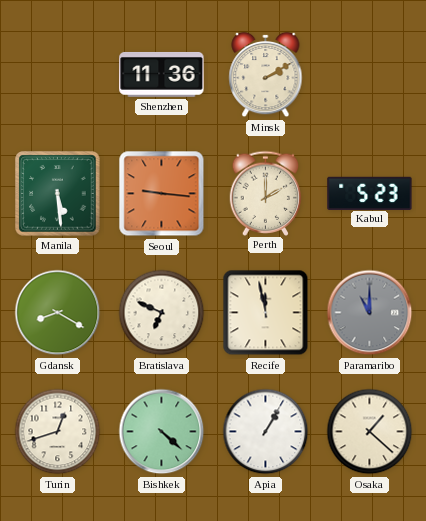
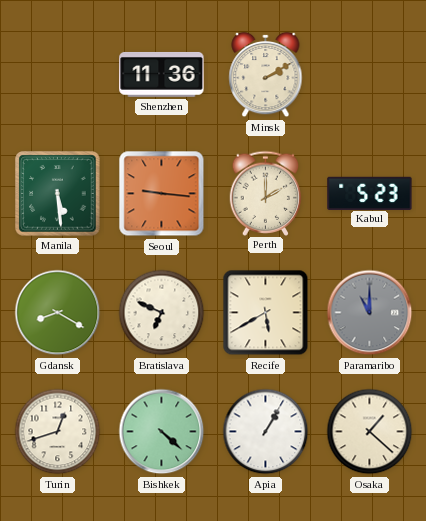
Recife: 11:58 -> 5:40 (266, 313)
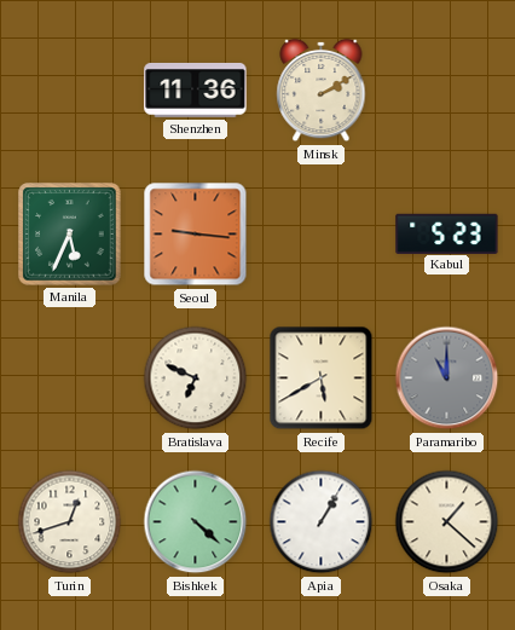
Manila: 5:29 -> 5:34 (70, 235)
Perth: 2:00 -> none (266, 193)
Gdansk: 8:20 -> none (58, 313)
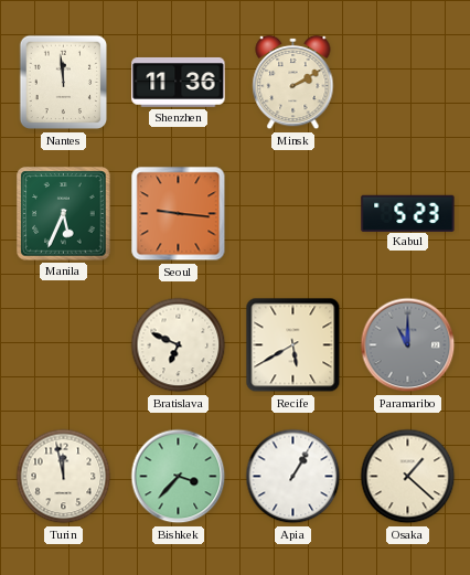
Nantes: none -> 11:59 (64, 83)
Turin: 12:42 -> 11:58 (64, 477)
Bishkek: 4:22 -> 3:37 (179, 477)
